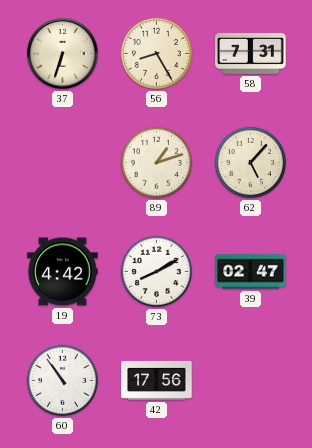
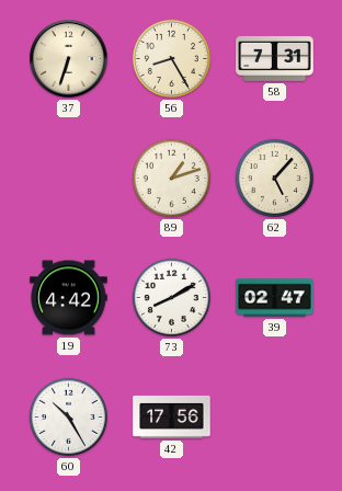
60: 10:54 -> 10:25 (68, 416)
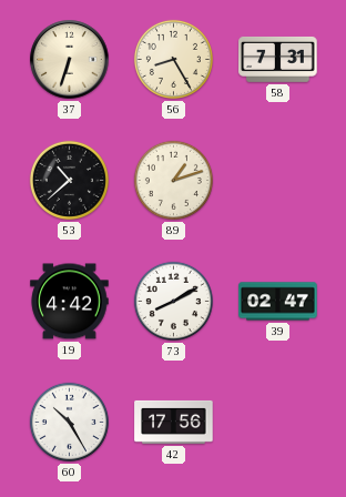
53: none -> 10:38 (69, 180)
62: 5:07 -> none (274, 178)
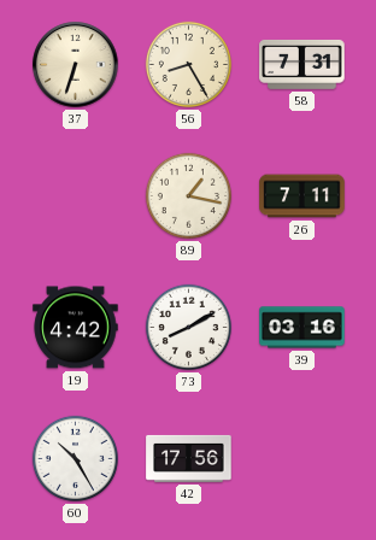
53: 10:38 -> none (69, 180)
89: 1:12 -> 1:17 (188, 195)
26: none -> 7:11 (302, 196)
39: 02:47 -> 03:16 (302, 328)
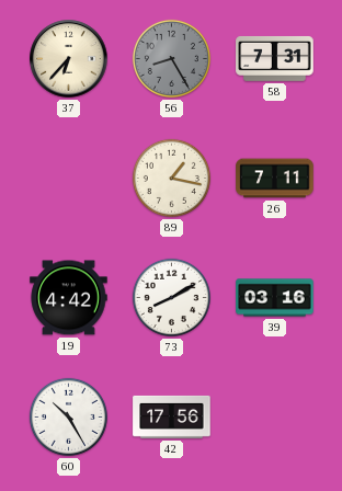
37: 6:33 -> 6:37 (69, 59)
56 dial: cream -> grey (171, 58)
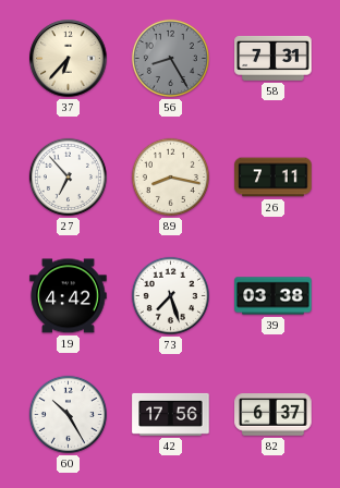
27: none -> 6:53 (68, 176)
89: 1:17 -> 8:17 (170, 176)
73: 8:10 -> 7:27 (170, 295)
39: 03:16 -> 03:38 (274, 296)
82: none -> 6:37 (274, 415)
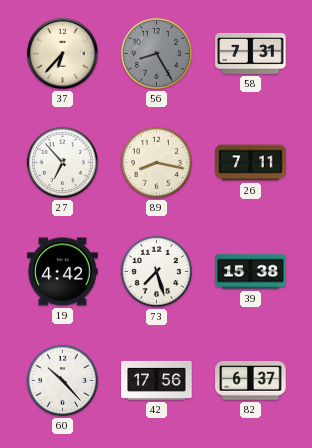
39: 03:38 -> 15:38 (251, 272)
60: 10:25 -> 10:23 (62, 380)
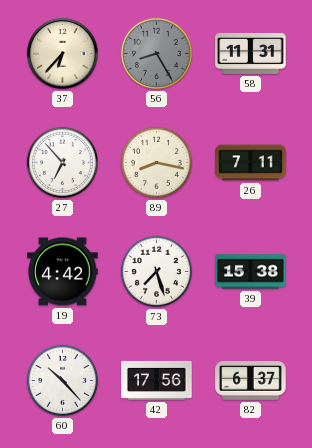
58: 7:31 -> 11:31 (251, 53)
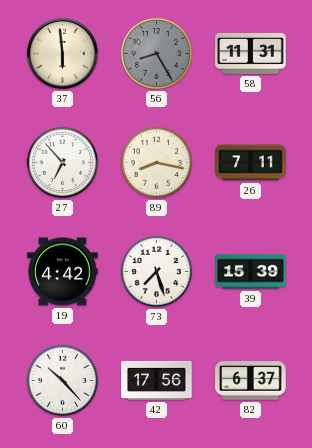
37: 6:37 -> 5:59 (63, 54)
39: 15:38 -> 15:39 (251, 272)
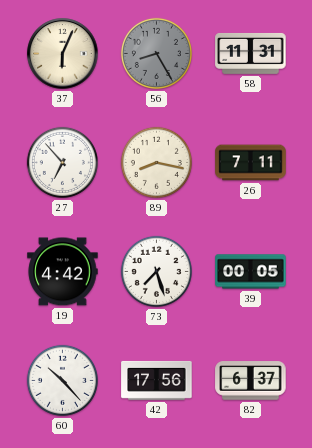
37: 5:59 -> 6:04 (63, 54)
39: 15:39 -> 00:05 (251, 272)
